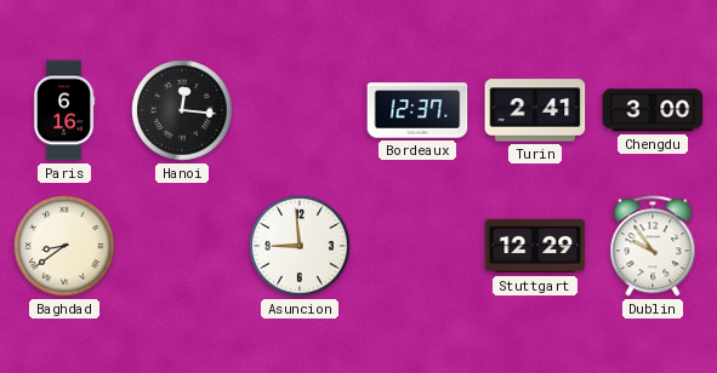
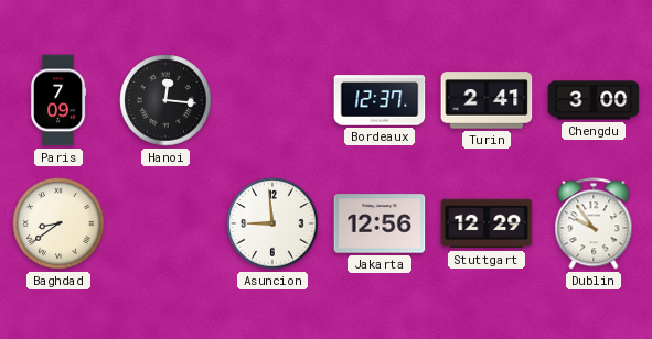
Paris: 6:16 -> 7:09 (58, 100)
Jakarta: none -> 12:56 (380, 223)
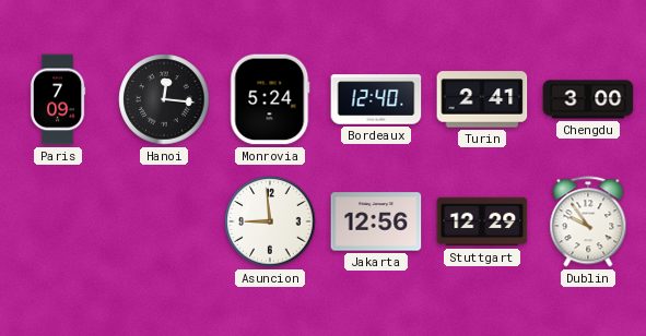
Monrovia: none -> 5:24 (270, 99)
Bordeaux: 12:37 -> 12:40 (376, 99)
Baghdad: 8:39 -> none (58, 223)
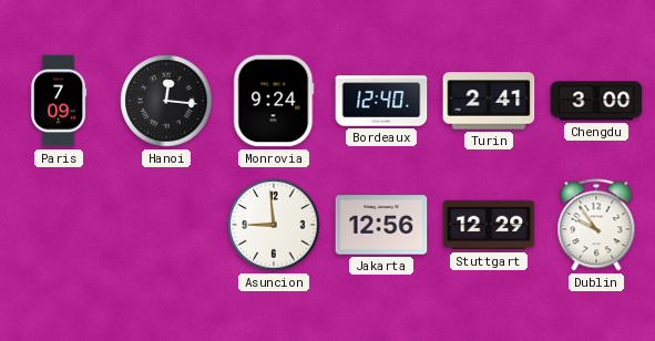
Monrovia: 5:24 -> 9:24 (274, 101)
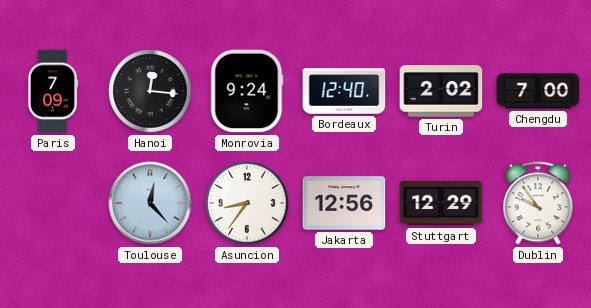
Turin: 2:41 -> 2:02 (441, 91)
Chengdu: 3:00 -> 7:00 (538, 91)
Toulouse: none -> 12:23 (150, 203)
Asuncion: 8:59 -> 8:36 (247, 203)
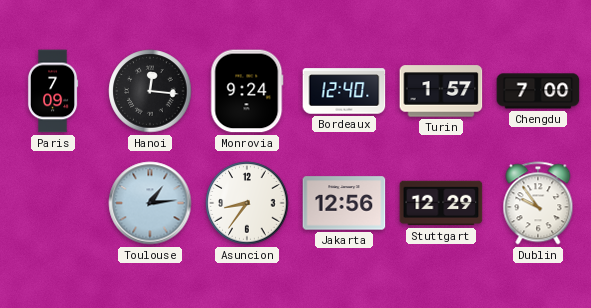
Turin: 2:02 -> 1:57 (441, 91)
Toulouse: 12:23 -> 1:14 (150, 203)
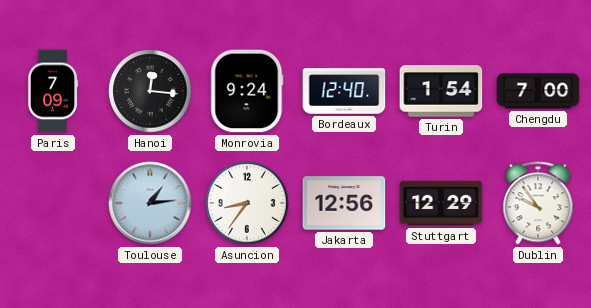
Turin: 1:57 -> 1:54 (441, 91)
